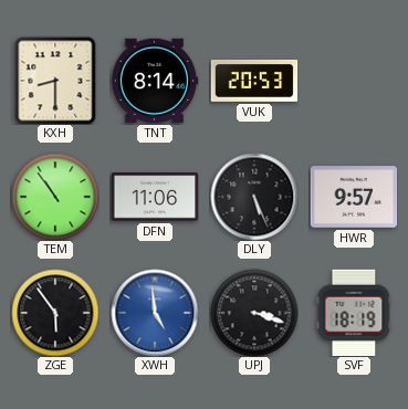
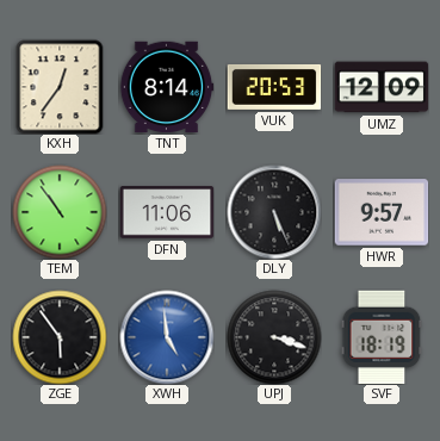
KXH: 8:30 -> 12:36 (60, 87)
UMZ: none -> 12:09 (382, 87)
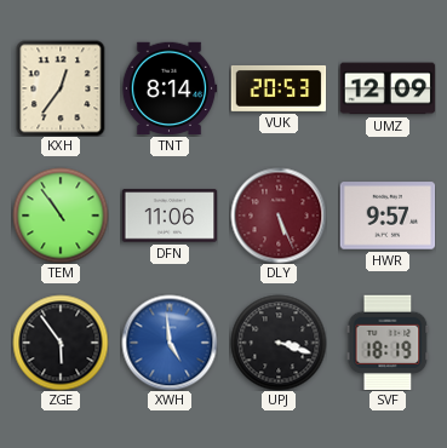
DLY dial: black -> burgundy (279, 216)
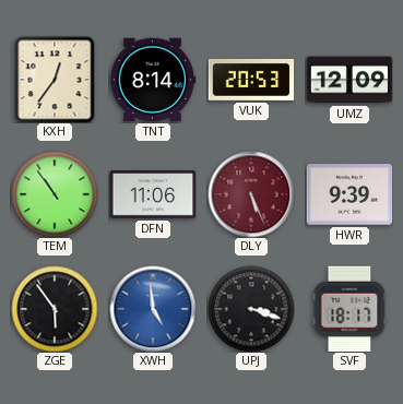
HWR: 9:57 -> 9:39 (349, 194)
SVF: 18:19 -> 18:17 (349, 309)
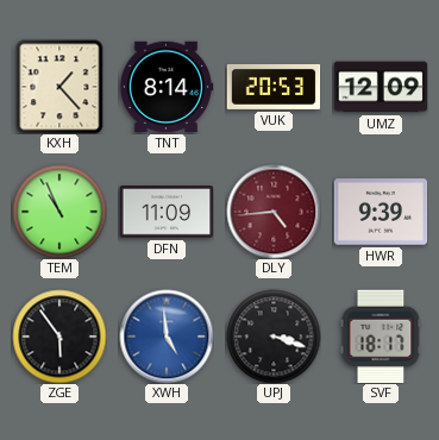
KXH: 12:36 -> 1:23 (59, 87)
TEM: 10:54 -> 10:56 (59, 212)
DFN: 11:06 -> 11:09 (167, 212)
DLY: 5:26 -> 4:44 (274, 212)
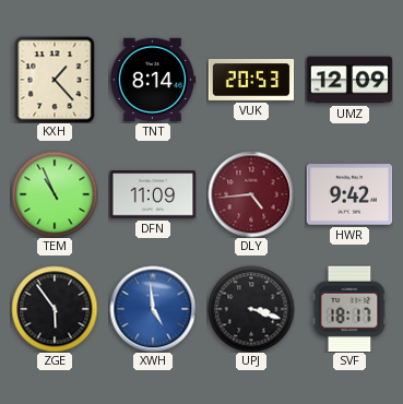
HWR: 9:39 -> 9:42 (349, 194)
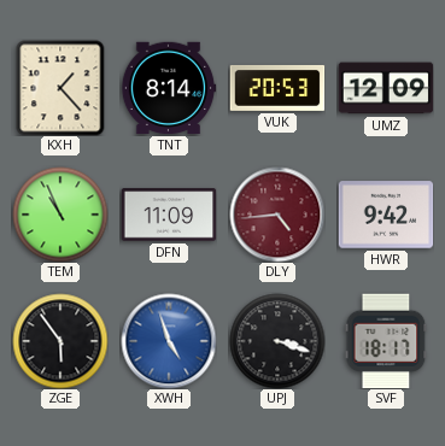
XWH: 4:59 -> 4:57 (169, 341)
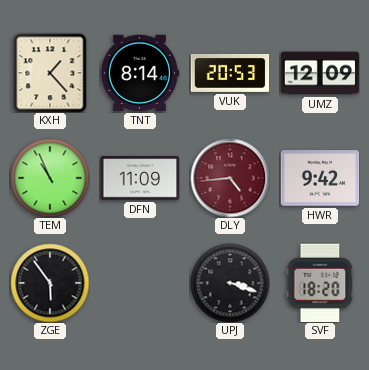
XWH: 4:57 -> none (169, 341)
SVF: 18:17 -> 18:20 (320, 283)
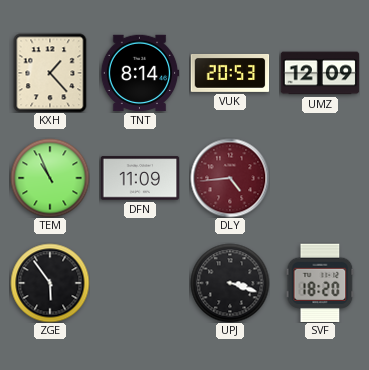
HWR: 9:42 -> none (320, 178)
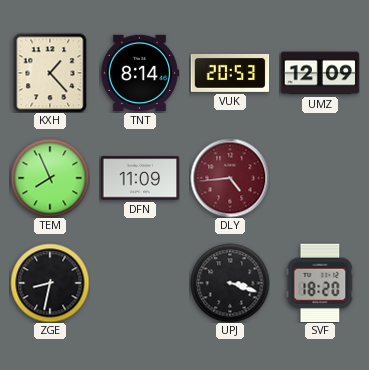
TEM: 10:56 -> 7:56 (50, 178)
ZGE: 5:54 -> 8:32 (50, 283)
